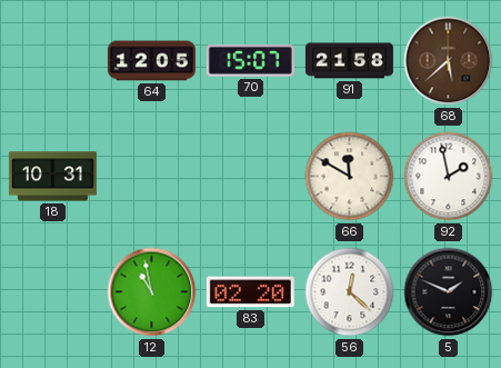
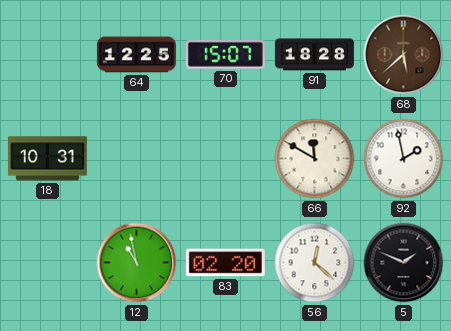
64: 12:05 -> 12:25 (136, 55)
91: 21:58 -> 18:28 (314, 55)
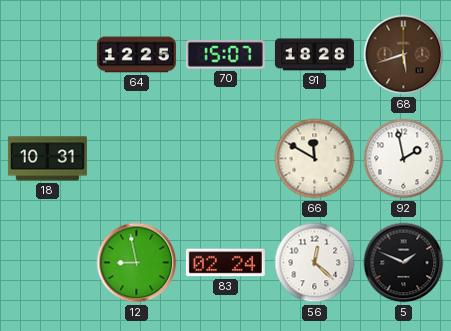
68: 5:38 -> 5:42 (404, 55)
12: 10:58 -> 8:58 (137, 263)
83: 02:20 -> 02:24 (225, 263)
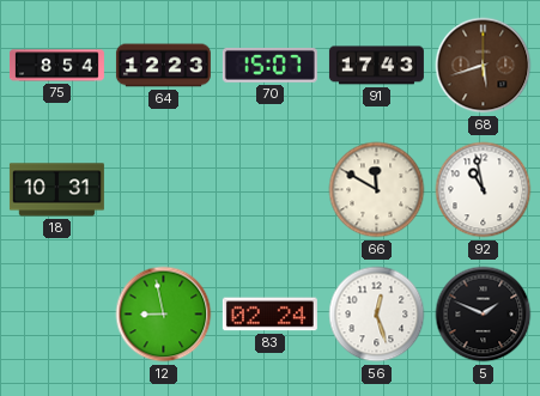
75: none -> 8:54 (56, 66)
64: 12:25 -> 12:23 (163, 66)
91: 18:28 -> 17:43 (376, 66)
92: 1:58 -> 10:58 (484, 190)
56: 12:22 -> 12:27 (377, 315)
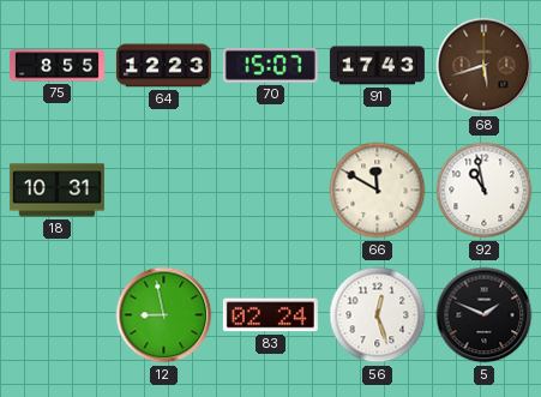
75: 8:54 -> 8:55 (56, 66)
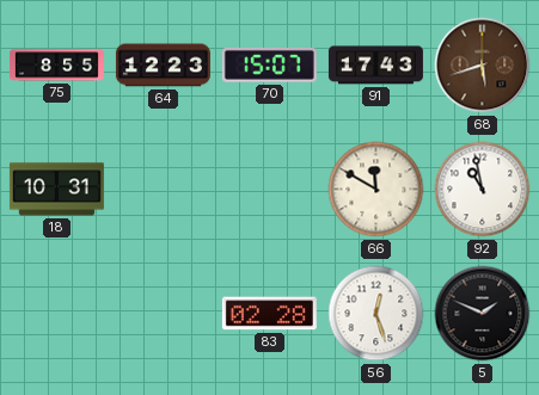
12: 8:58 -> none (164, 315)
83: 02:24 -> 02:28 (269, 314)
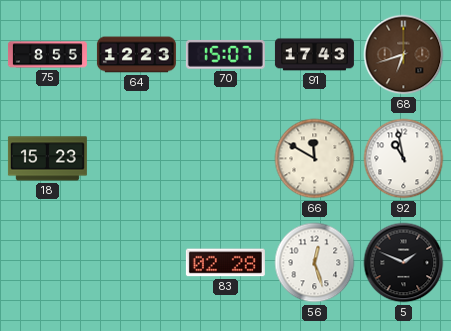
68: 5:42 -> 6:42 (404, 55)
18: 10:31 -> 15:23 (47, 159)
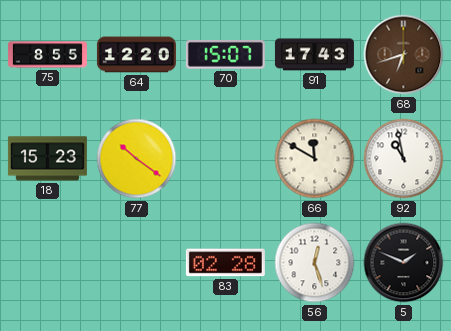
64: 12:23 -> 12:20 (136, 55)
77: none -> 10:21 (137, 159)
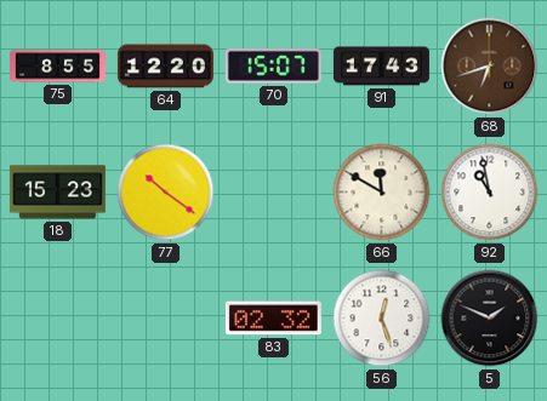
83: 02:28 -> 02:32 (273, 319)
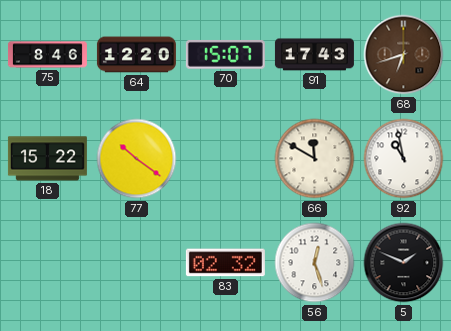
75: 8:55 -> 8:46 (47, 55)
18: 15:23 -> 15:22 (47, 159)
